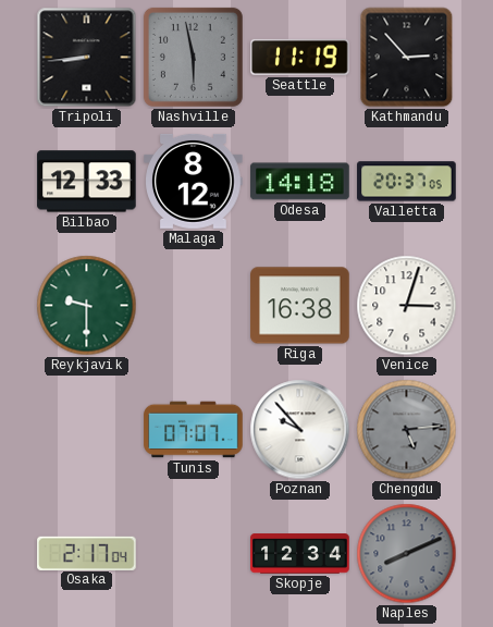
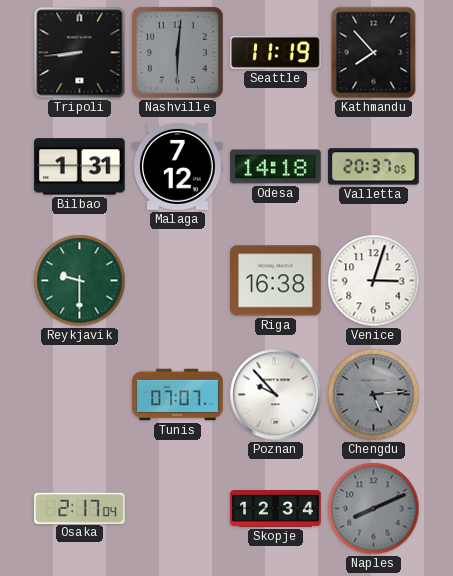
Nashville: 5:58 -> 6:01 (177, 52)
Kathmandu: 2:53 -> 7:53 (374, 53)
Bilbao: 12:33 -> 1:31 (80, 167)
Malaga: 8:12 -> 7:12 (178, 166)
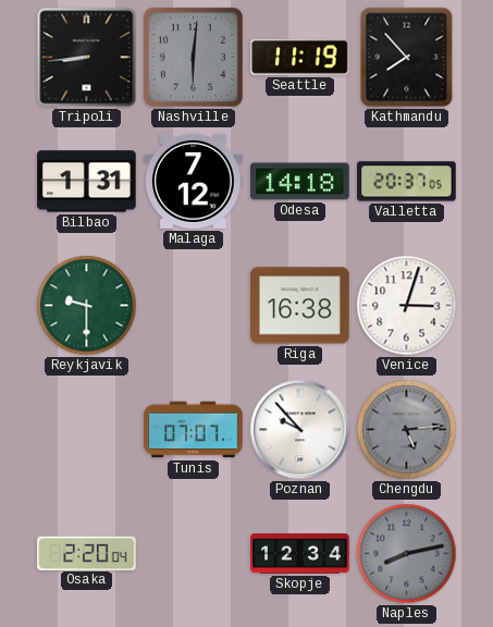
Osaka: 2:17 -> 2:20 (87, 553)
Naples: 8:11 -> 8:13 (407, 554)
